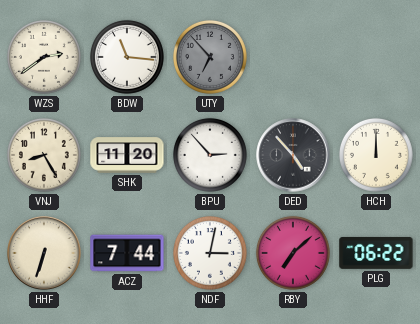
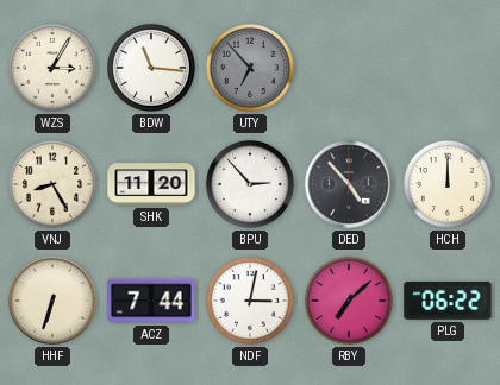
WZS: 2:39 -> 3:05 (52, 68)
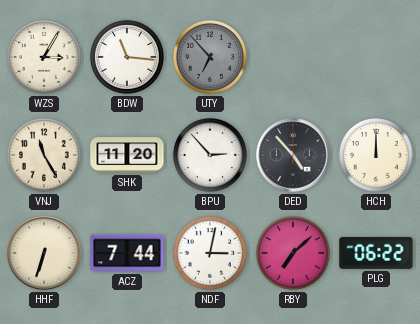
VNJ: 8:25 -> 11:25 (44, 155)
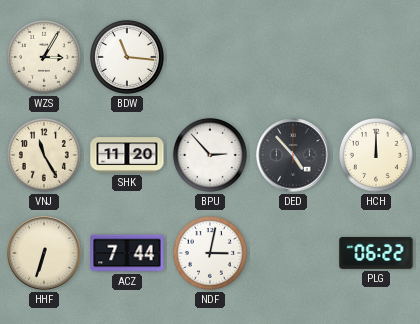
UTY: 6:53 -> none (210, 57)
RBY: 7:08 -> none (293, 253)
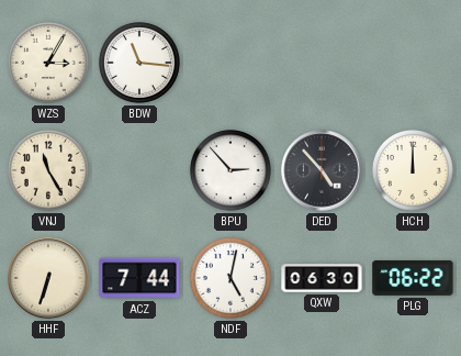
SHK: 11:20 -> none (127, 155)
NDF: 3:02 -> 5:02 (231, 278)
QXW: none -> 06:30 (322, 278)
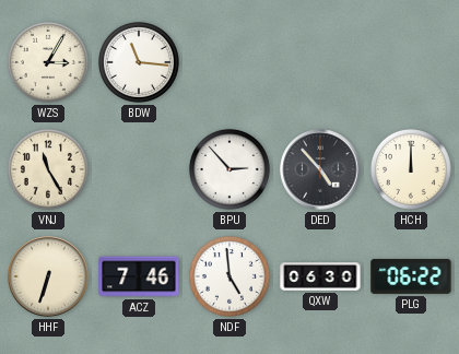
ACZ: 7:44 -> 7:46 (139, 276)
NDF: 5:02 -> 4:59 (229, 276)
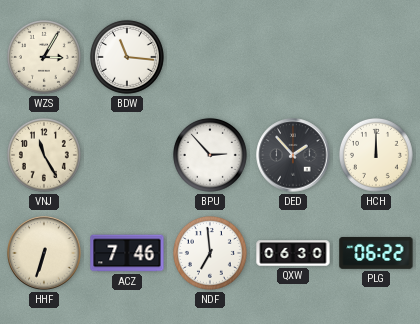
DED: 4:53 -> 1:53 (293, 155)
NDF: 4:59 -> 6:59 (210, 253)
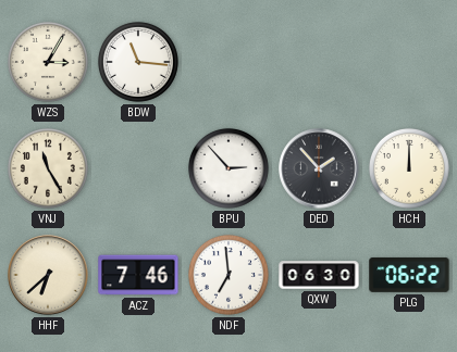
HHF: 6:33 -> 6:38 (48, 275)
